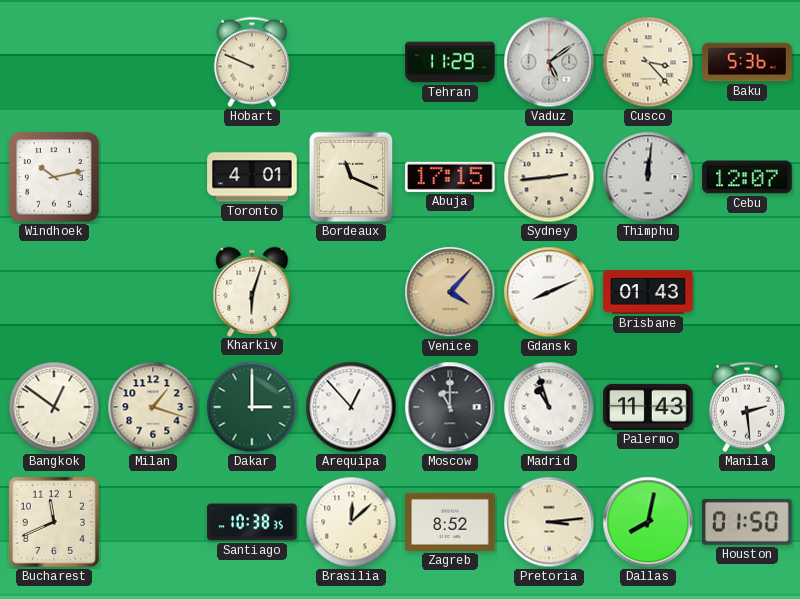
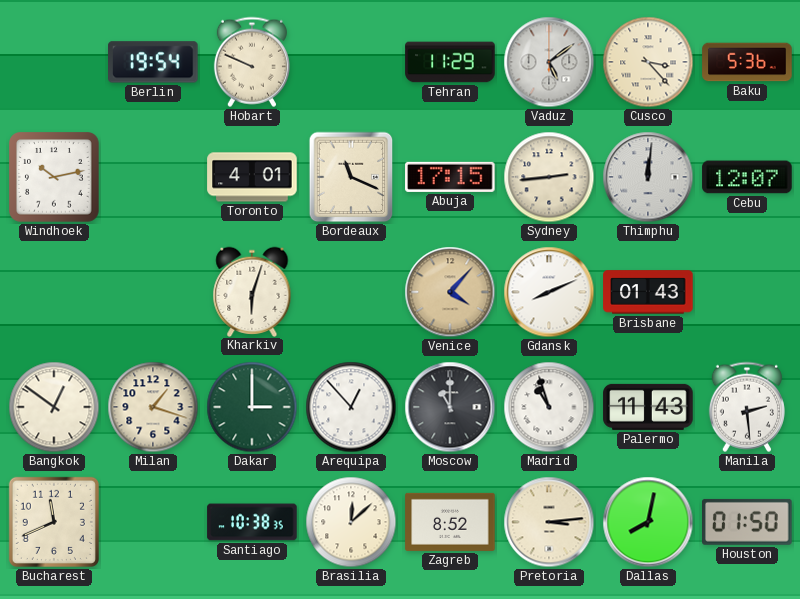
Berlin: none -> 19:54 (153, 62)
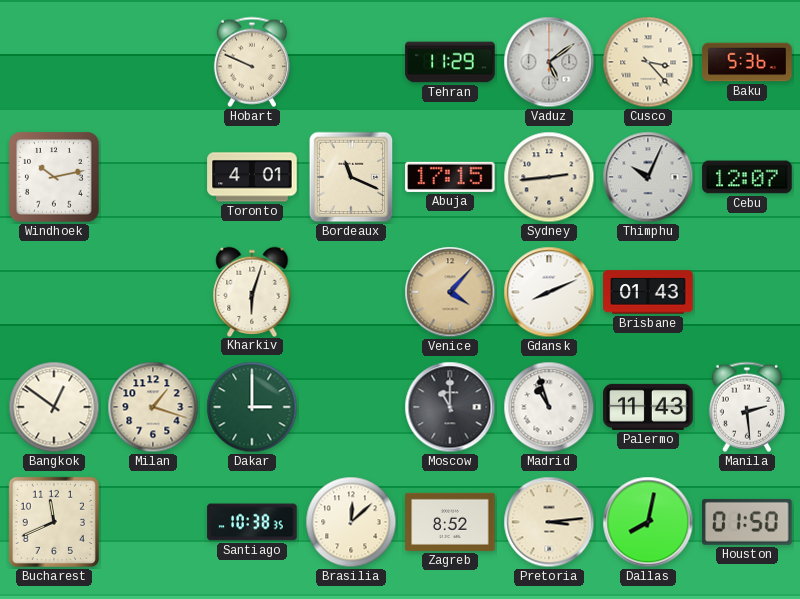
Berlin: 19:54 -> none (153, 62)
Thimphu: 12:01 -> 10:04 (648, 177)
Arequipa: 12:53 -> none (351, 407)
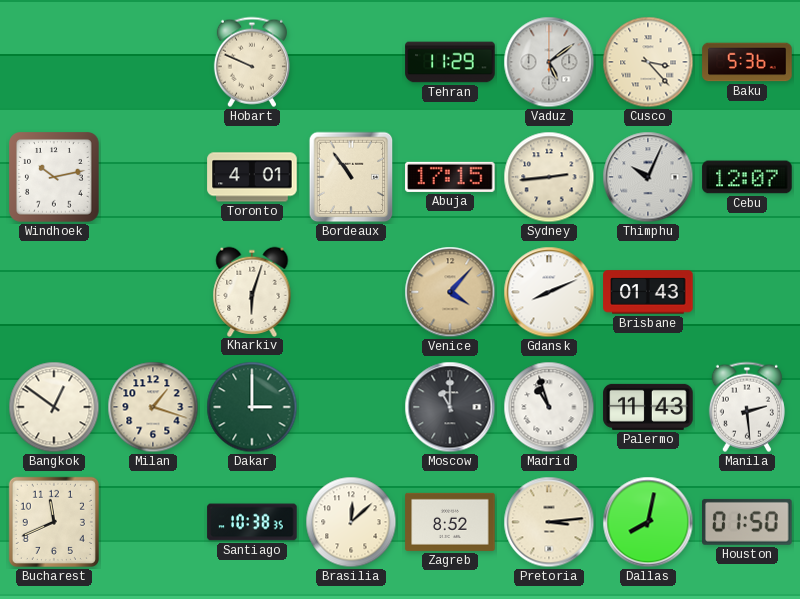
Bordeaux: 11:19 -> 10:54 (351, 177)
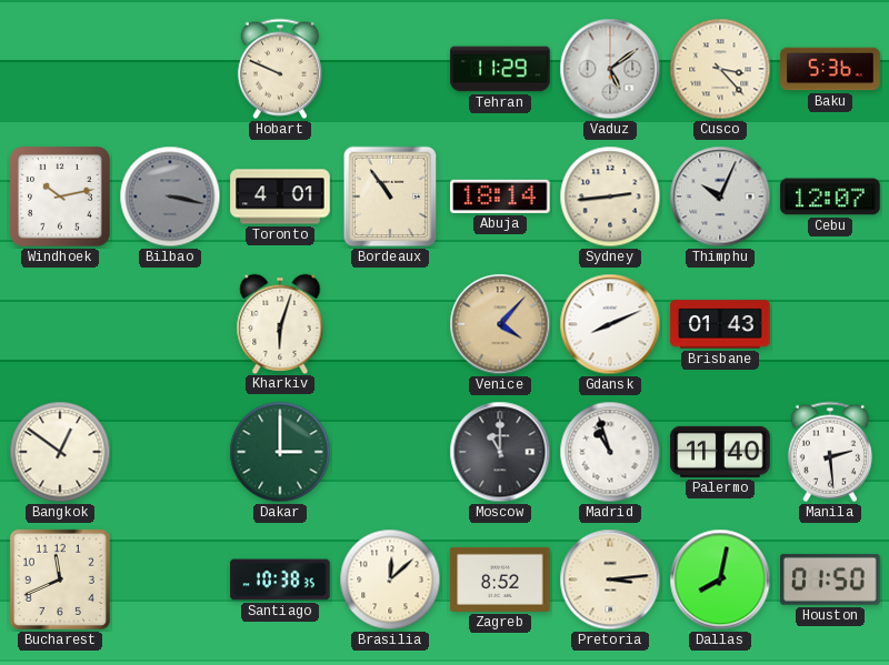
Bilbao: none -> 3:17 (170, 197)
Abuja: 17:15 -> 18:14 (500, 197)
Milan: 1:18 -> none (153, 407)
Palermo: 11:43 -> 11:40 (720, 452)
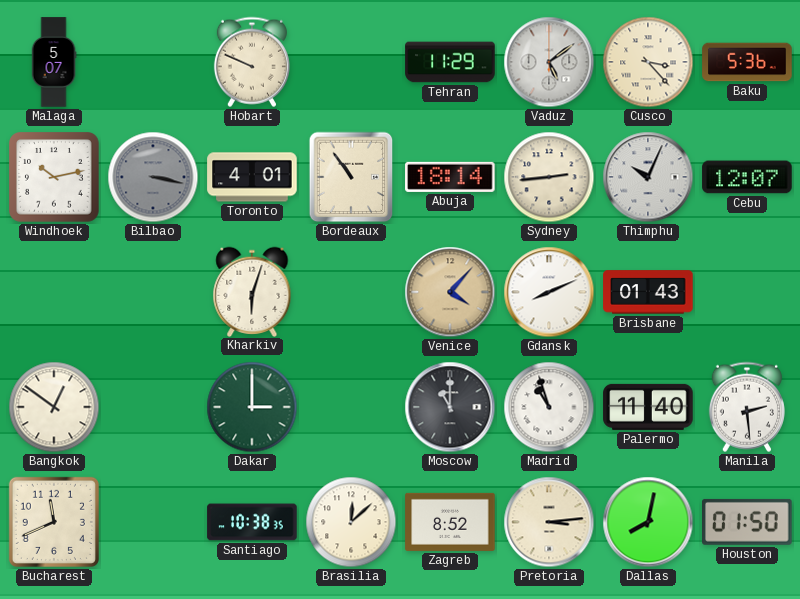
Malaga: none -> 5:07 (54, 62)
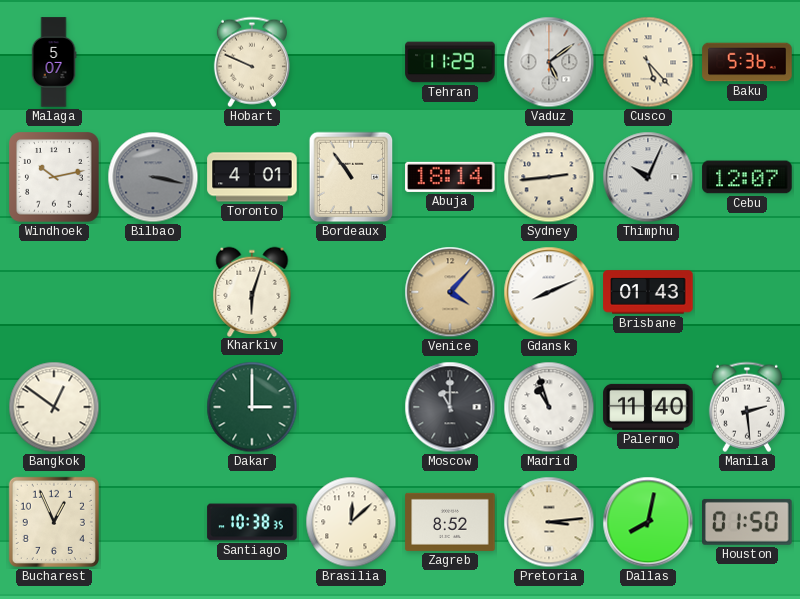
Cusco: 3:23 -> 5:23 (648, 62)
Bucharest: 11:41 -> 12:56 (54, 522)
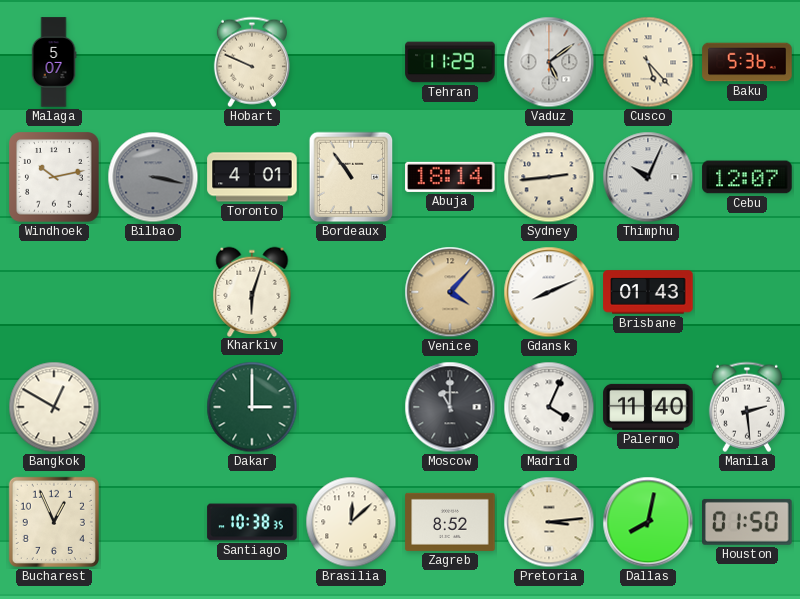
Bangkok: 12:51 -> 12:50 (54, 407)
Madrid: 10:57 -> 4:04 (549, 407)
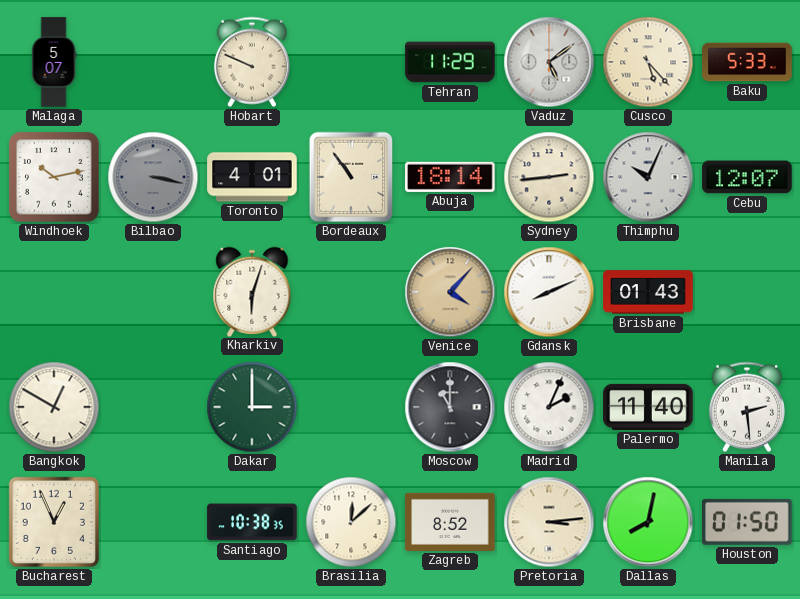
Baku: 5:36 -> 5:33 (747, 62)
Madrid: 4:04 -> 2:04 (549, 407)
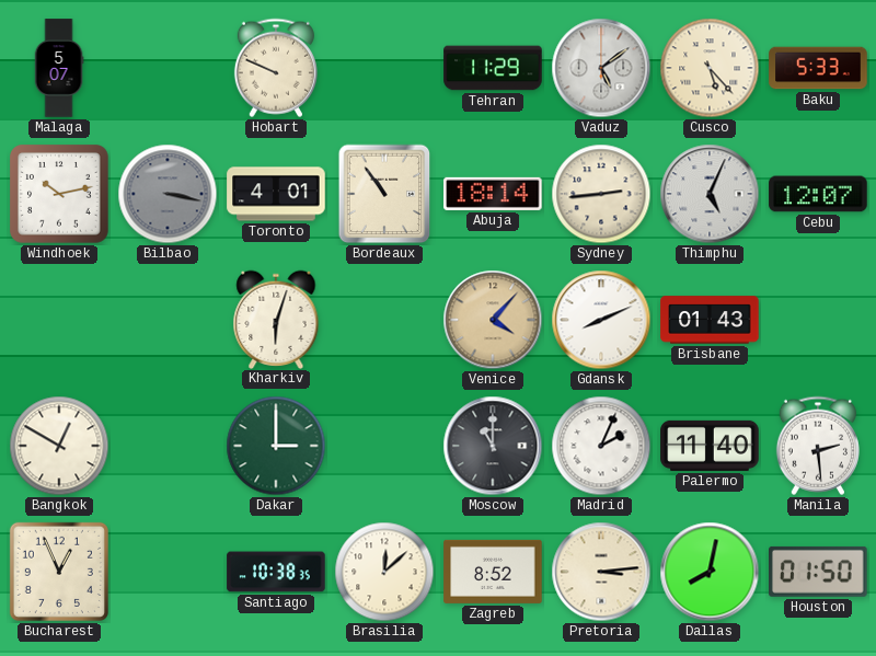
Thimphu: 10:04 -> 5:04 (710, 194)
